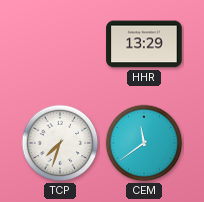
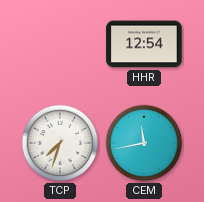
HHR: 13:29 -> 12:54 (144, 44)
CEM: 11:39 -> 11:43 (144, 143)
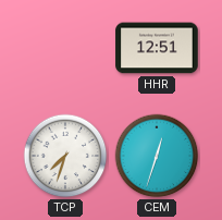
HHR: 12:54 -> 12:51 (157, 48)
CEM: 11:43 -> 12:33 (157, 156)
